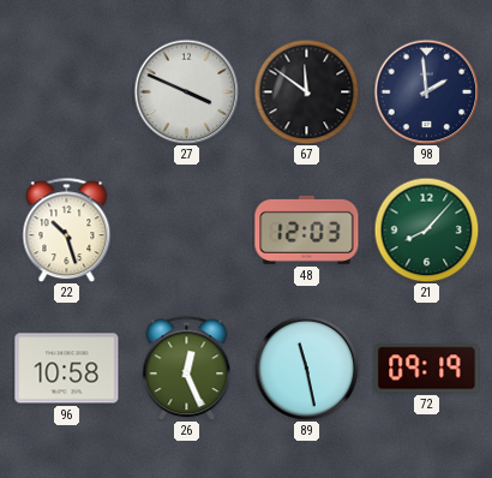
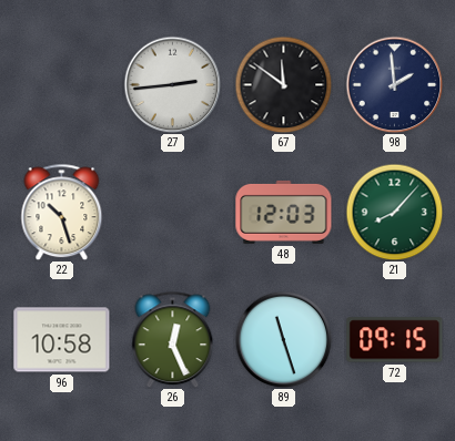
27: 3:49 -> 2:44 (172, 84)
89: 11:28 -> 11:27 (283, 339)
72: 09:19 -> 09:15 (395, 340)
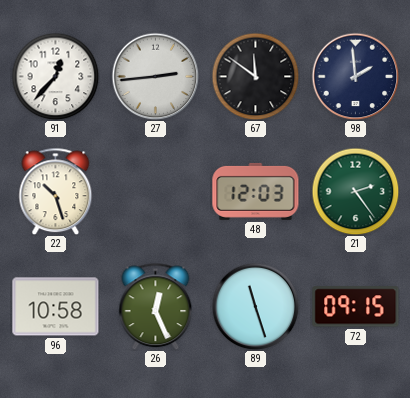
91: none -> 12:37 (55, 76)
21: 8:07 -> 2:24 (355, 191)
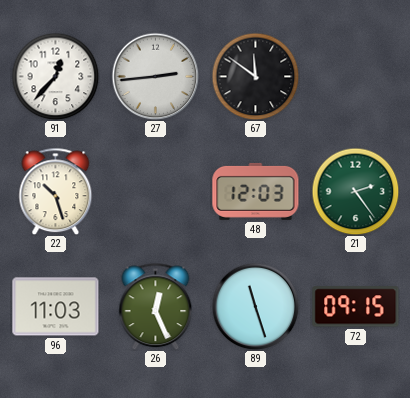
98: 1:59 -> none (355, 76)
96: 10:58 -> 11:03 (56, 307)
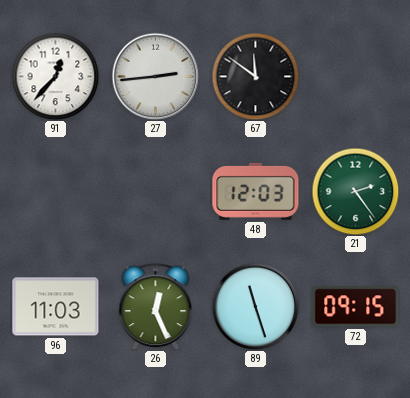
22: 10:27 -> none (56, 191)
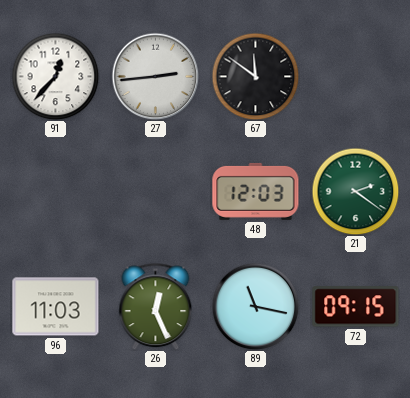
21: 2:24 -> 2:21 (355, 191)
89: 11:27 -> 11:17 (255, 306)
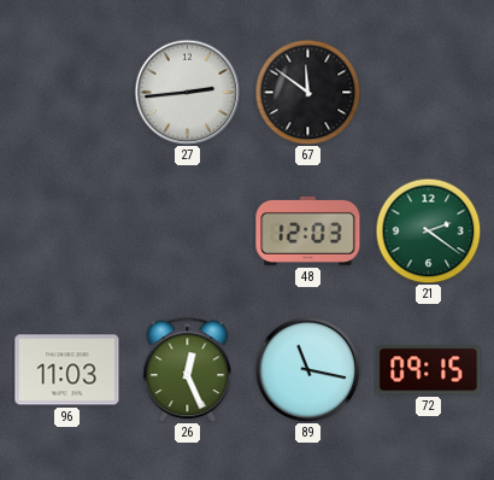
91: 12:37 -> none (55, 76)
